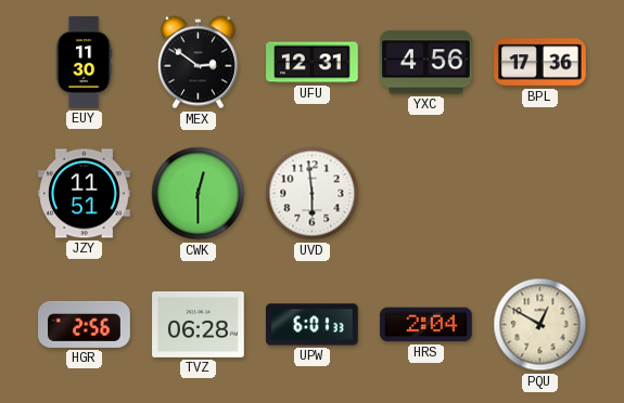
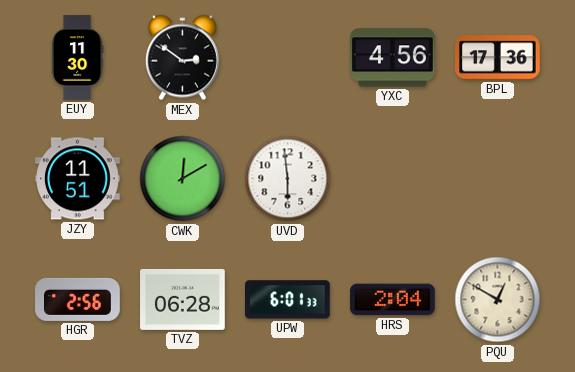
UFU: 12:31 -> none (313, 63)
CWK: 12:30 -> 12:10 (183, 179)
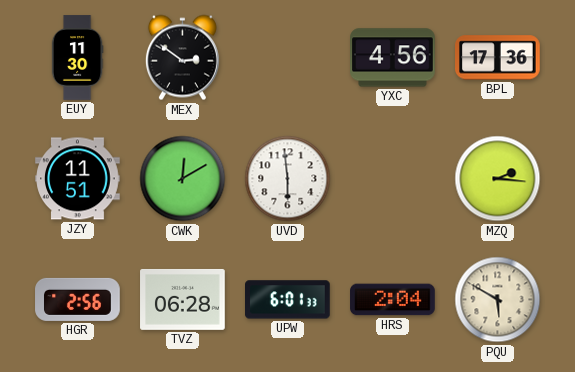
MZQ: none -> 2:16 (498, 179)
PQU: 12:50 -> 5:50 (498, 300)
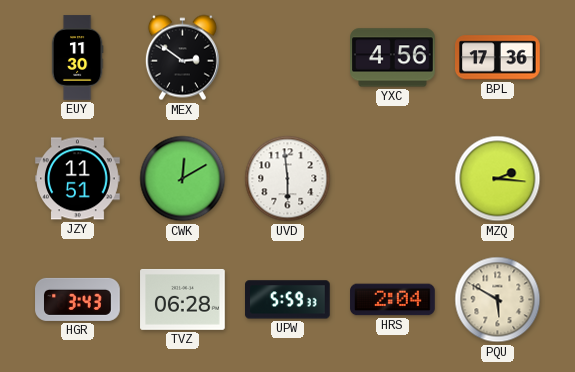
HGR: 2:56 -> 3:43 (78, 299)
UPW: 6:01 -> 5:59 (288, 300)
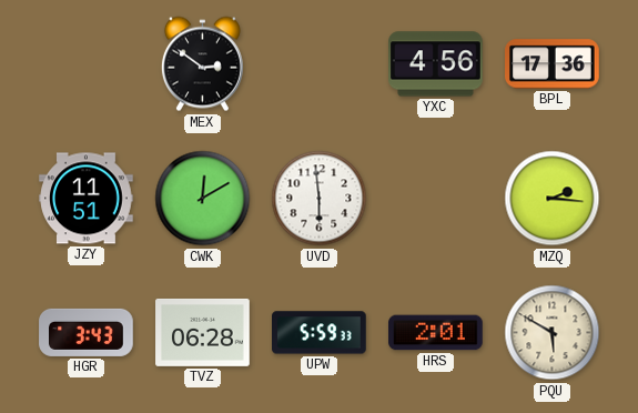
EUY: 11:30 -> none (77, 58)
HRS: 2:04 -> 2:01 (436, 333)
